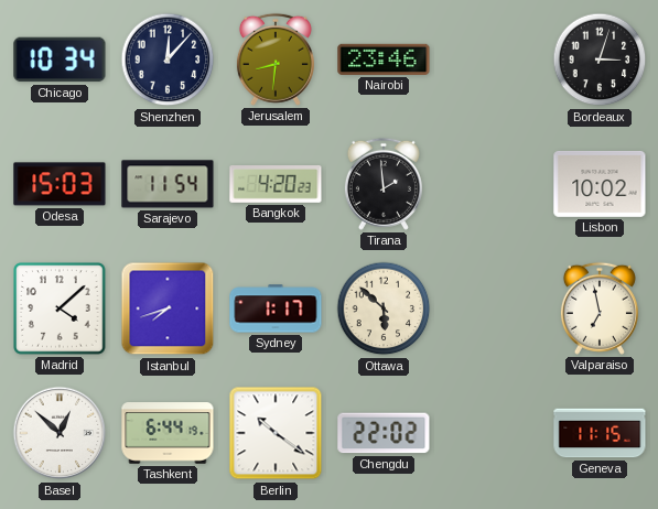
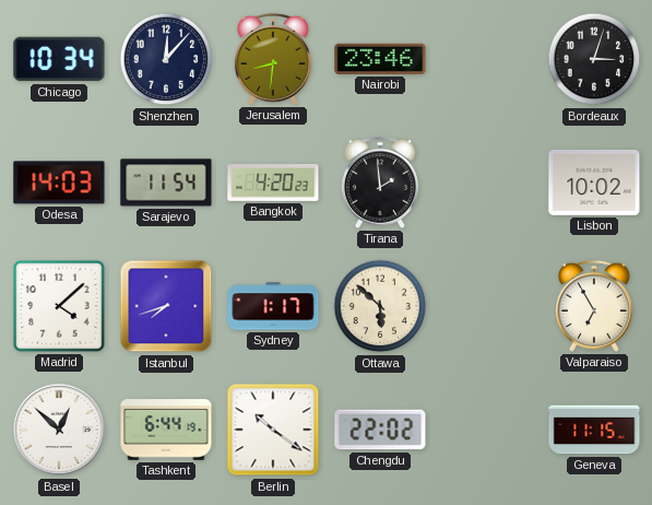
Odesa: 15:03 -> 14:03 (59, 183)
Valparaiso: 6:58 -> 6:55 (594, 306)
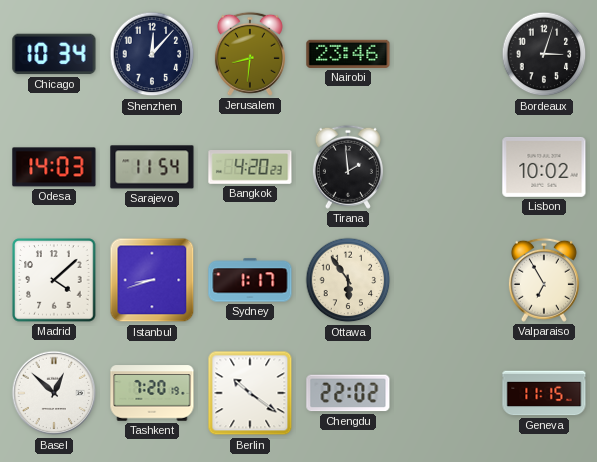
Istanbul: 7:42 -> 8:42 (152, 280)
Ottawa: 5:52 -> 5:54 (348, 280)
Tashkent: 6:44 -> 7:20 (152, 393)
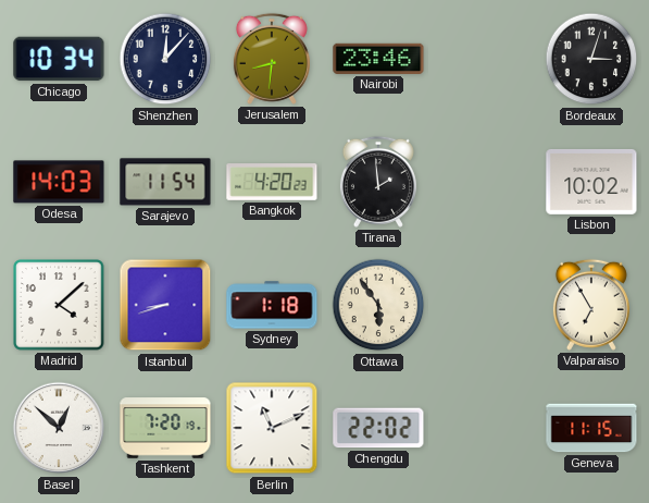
Sydney: 1:17 -> 1:18 (272, 305)
Berlin: 10:21 -> 11:11 (272, 428)
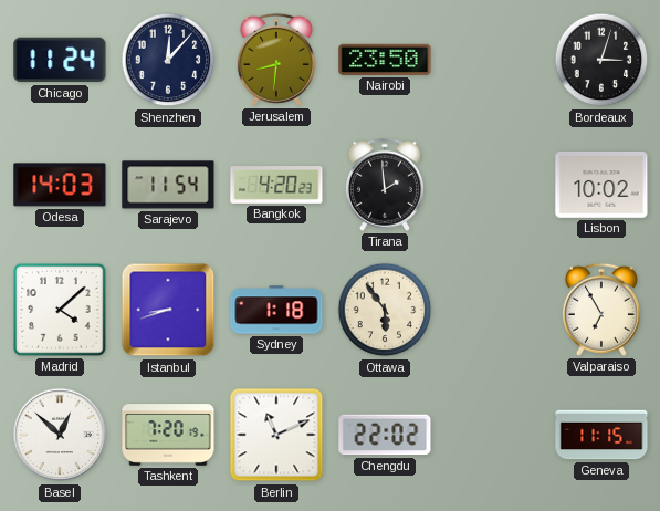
Chicago: 10:34 -> 11:24 (60, 60)
Nairobi: 23:46 -> 23:50 (385, 60)
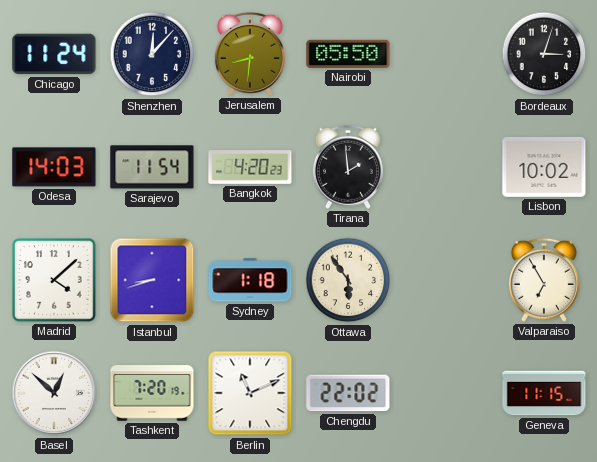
Nairobi: 23:50 -> 05:50 (348, 54)
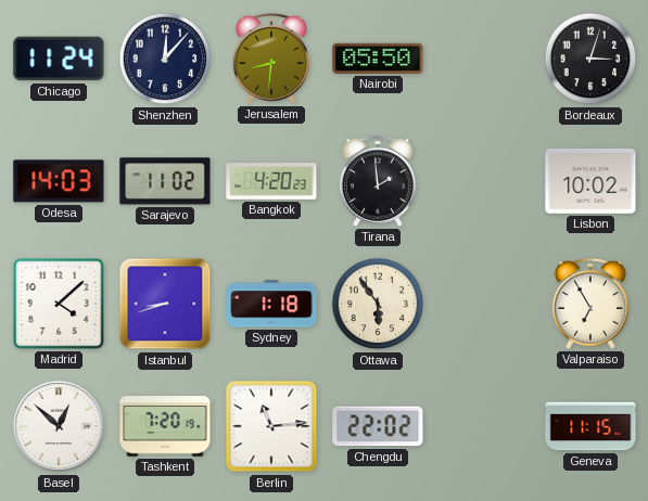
Sarajevo: 11:54 -> 11:02 (165, 181)
Berlin: 11:11 -> 11:14 (271, 426)
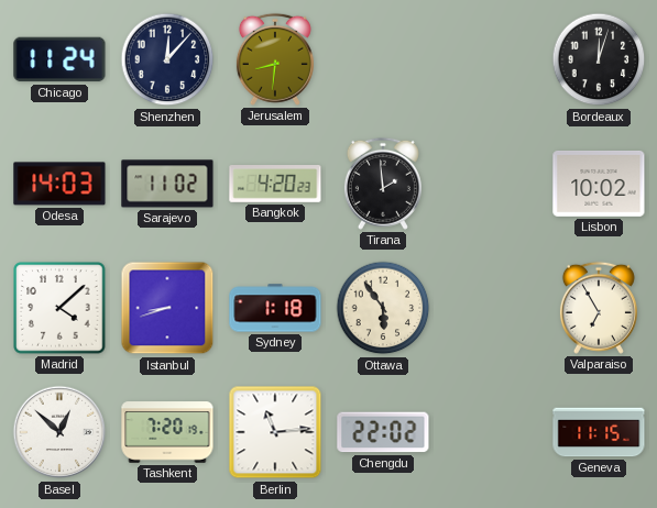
Nairobi: 05:50 -> none (378, 59)
Bordeaux: 3:03 -> 12:03 (599, 59)
